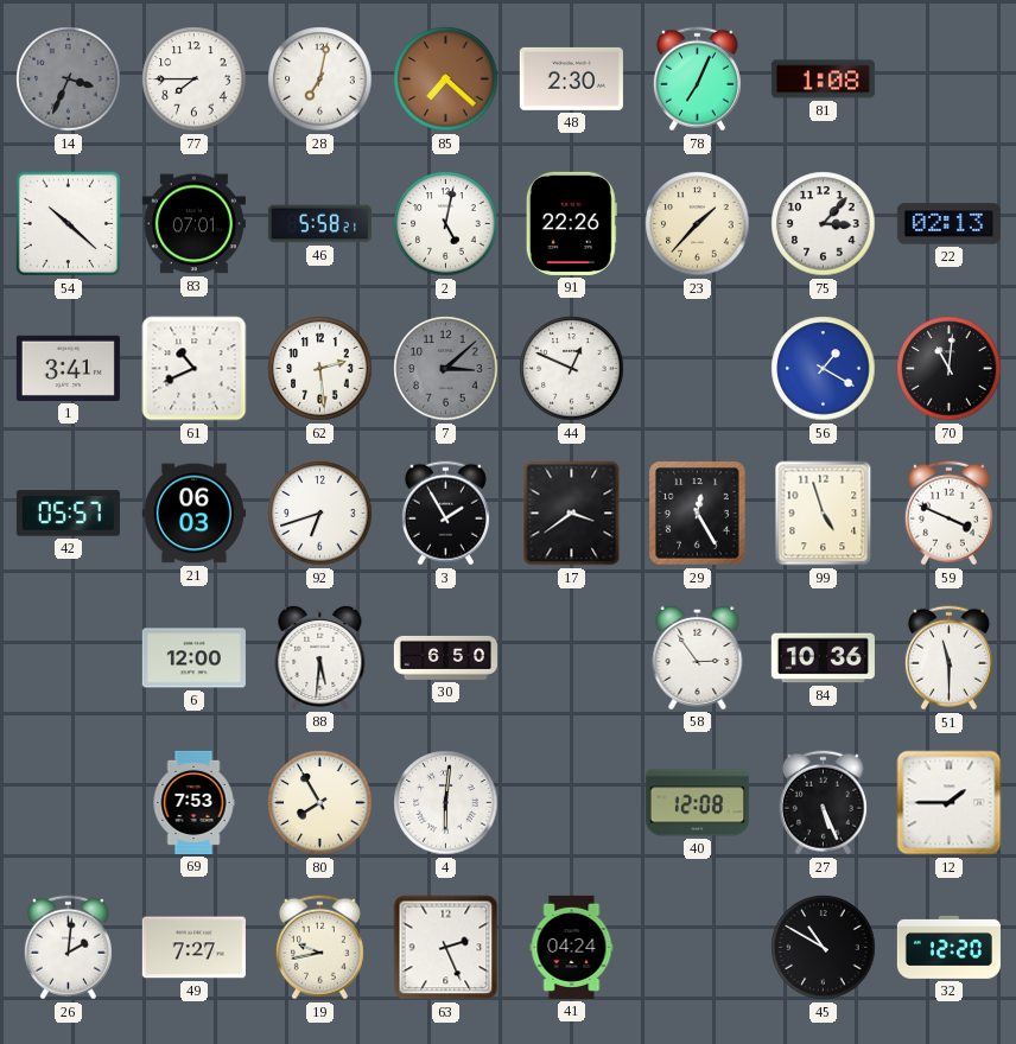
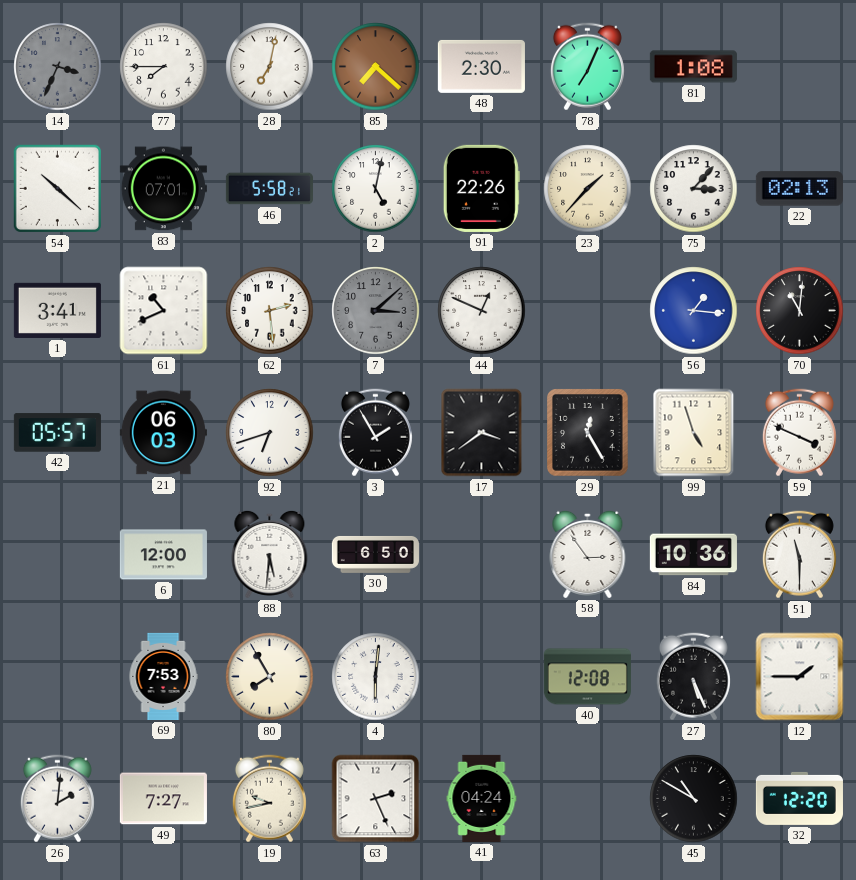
56: 1:20 -> 1:16 (694, 311)
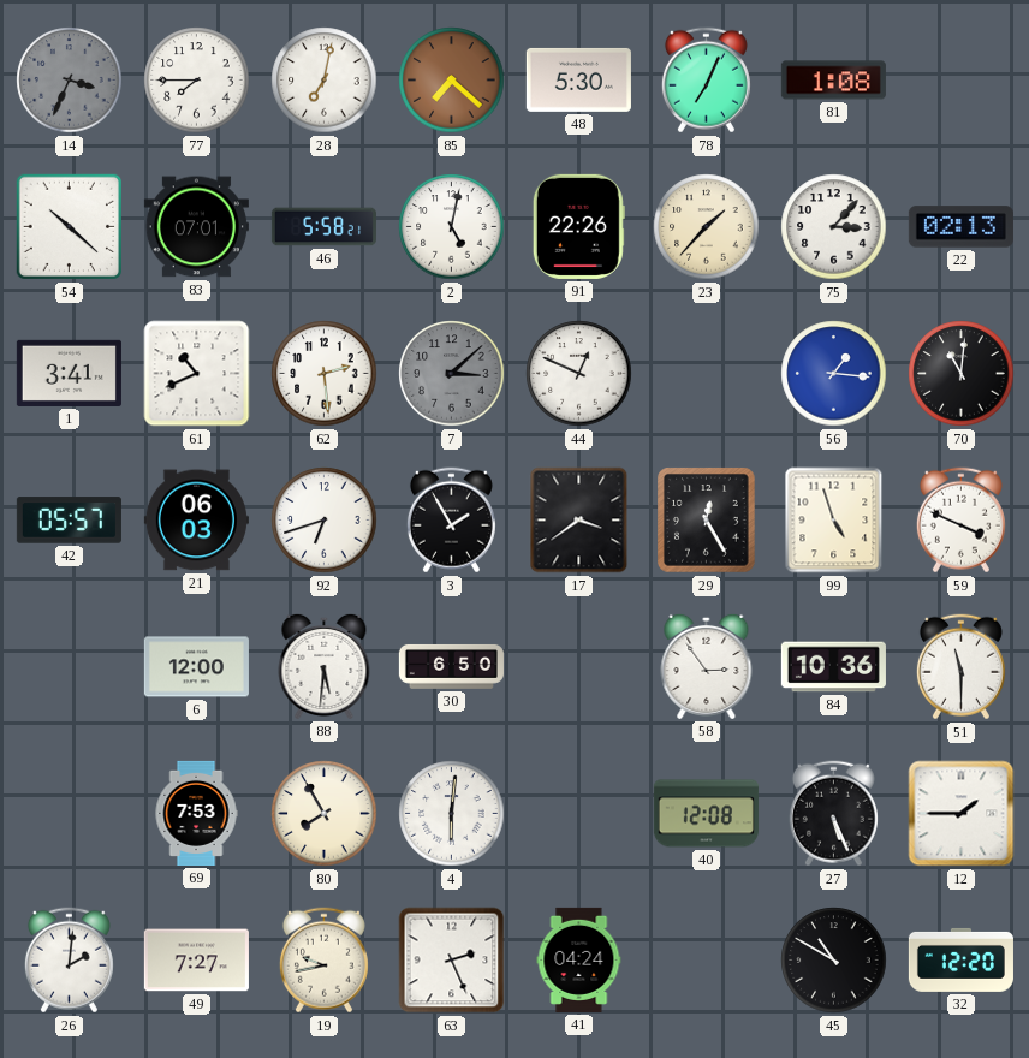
48: 2:30 -> 5:30 (578, 79)
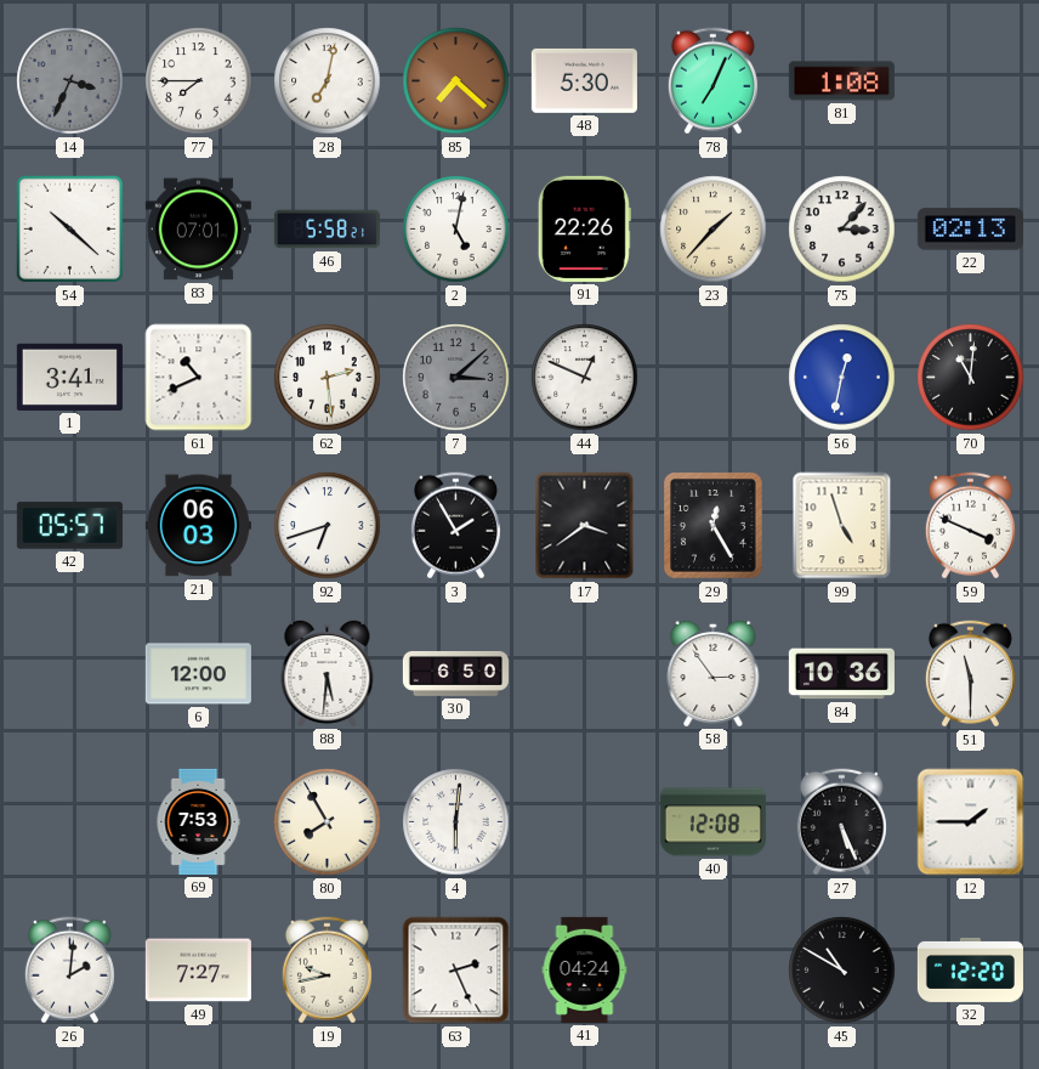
56: 1:16 -> 12:32 (842, 378)
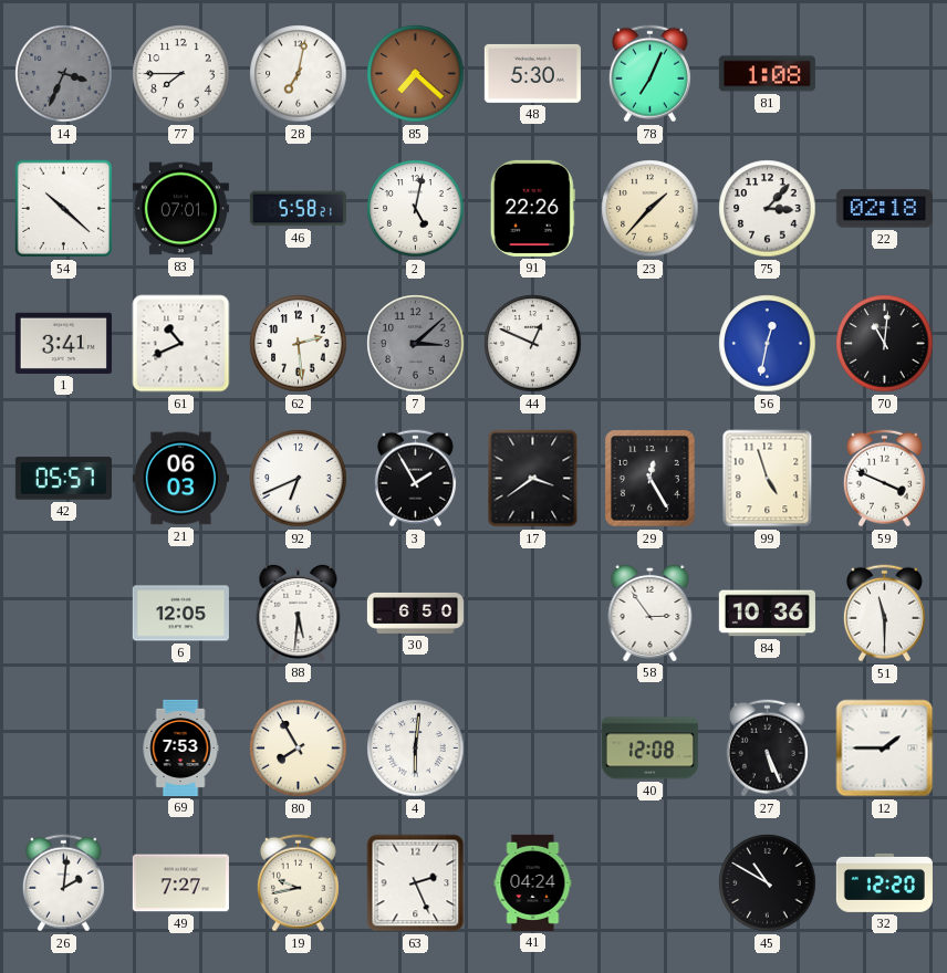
22: 02:13 -> 02:18 (884, 209)
92: 6:42 -> 6:41 (299, 479)
6: 12:00 -> 12:05 (180, 614)
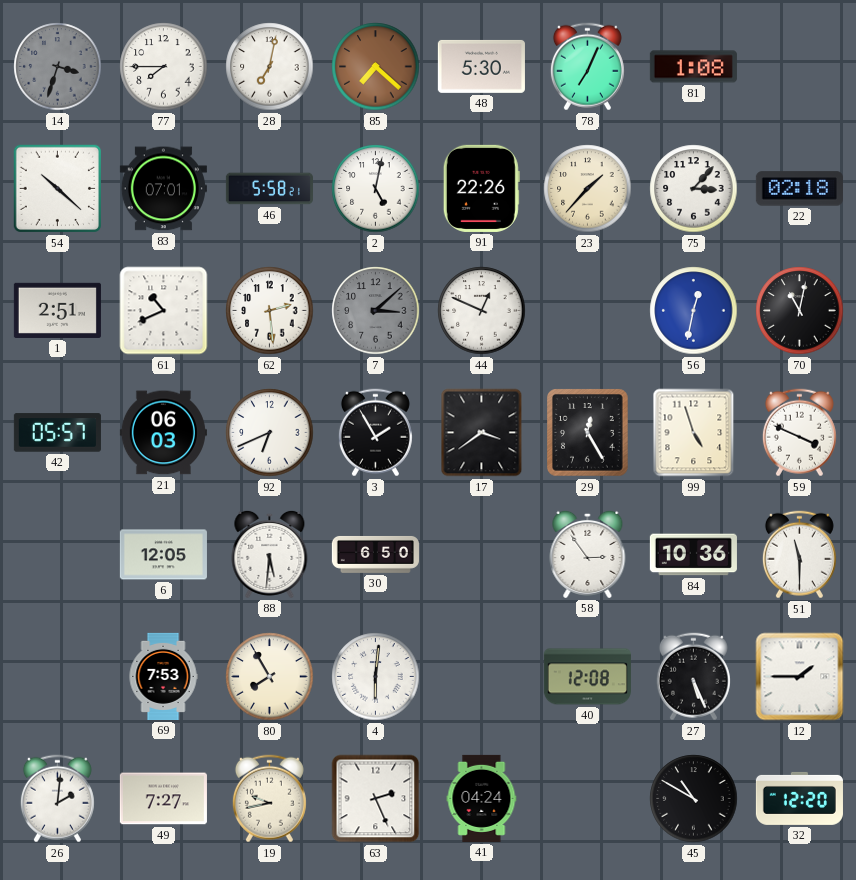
14: 3:34 -> 3:33 (58, 67)
1: 3:41 -> 2:51 (57, 310)
70: 11:01 -> 11:02 (800, 311)
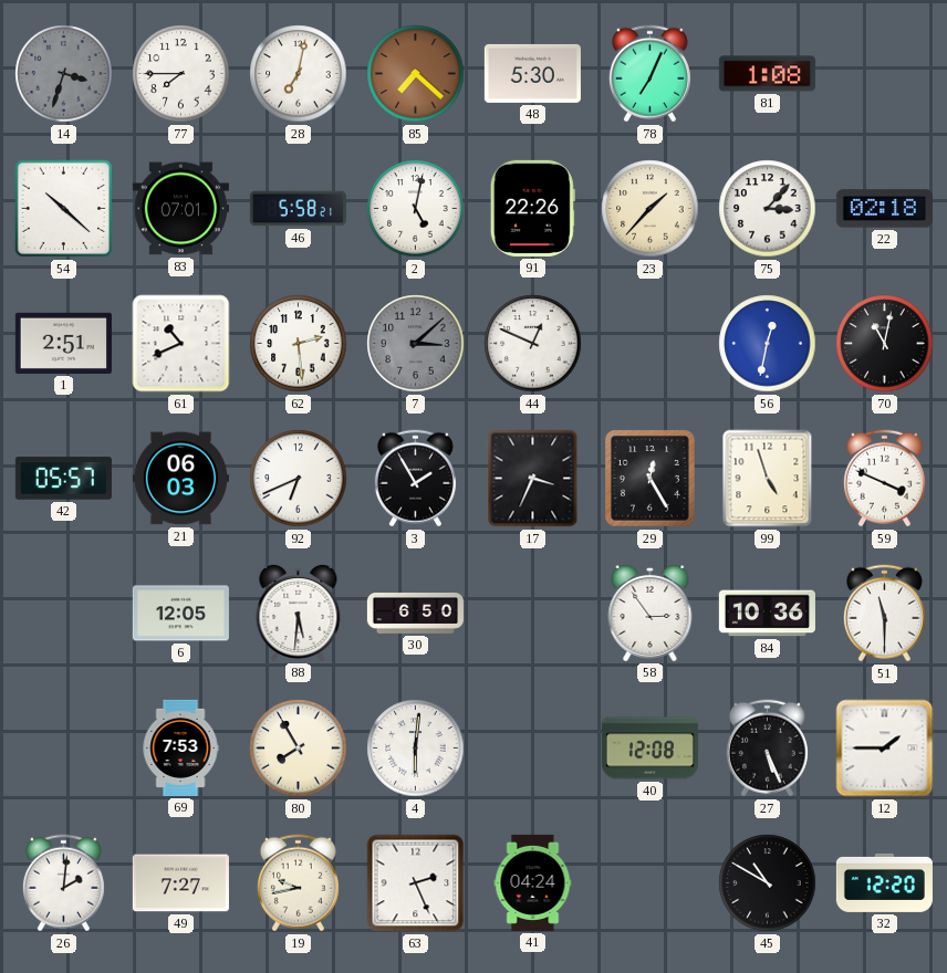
17: 3:39 -> 3:34 (533, 479)
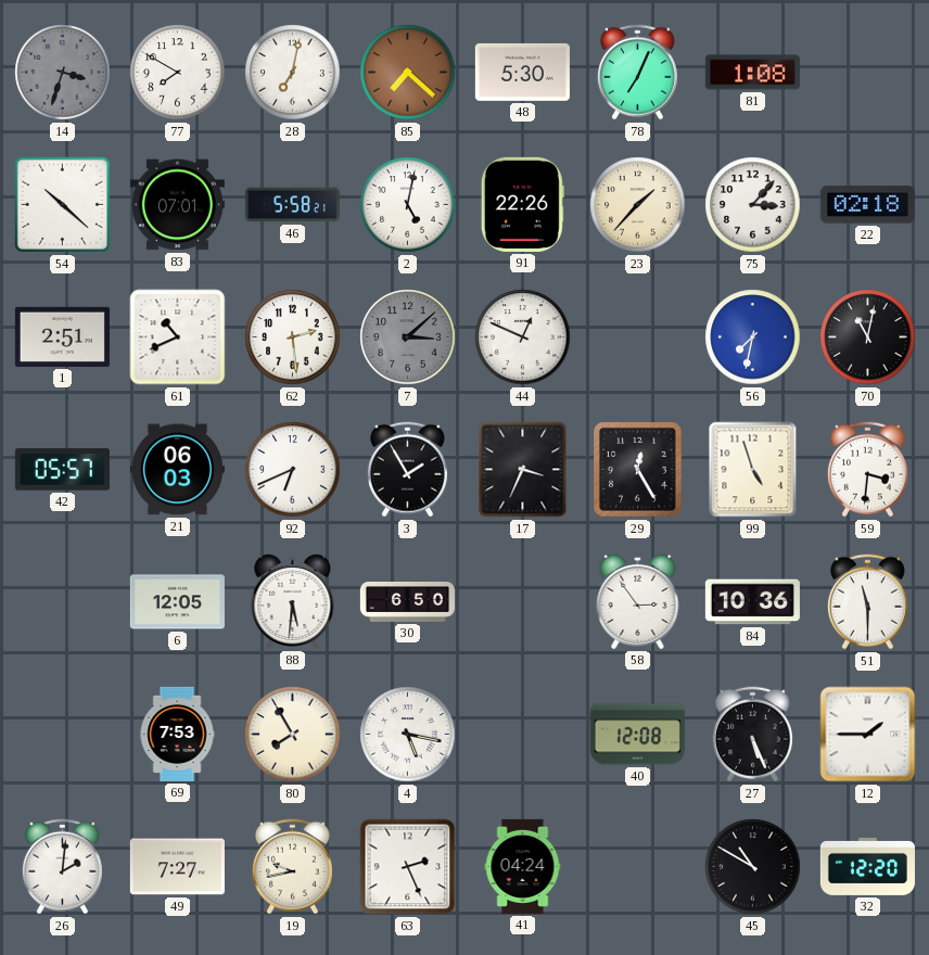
77: 7:45 -> 7:50 (178, 73)
56: 12:32 -> 7:32 (753, 338)
59: 3:49 -> 3:31 (867, 470)
4: 6:01 -> 5:17 (408, 735)
